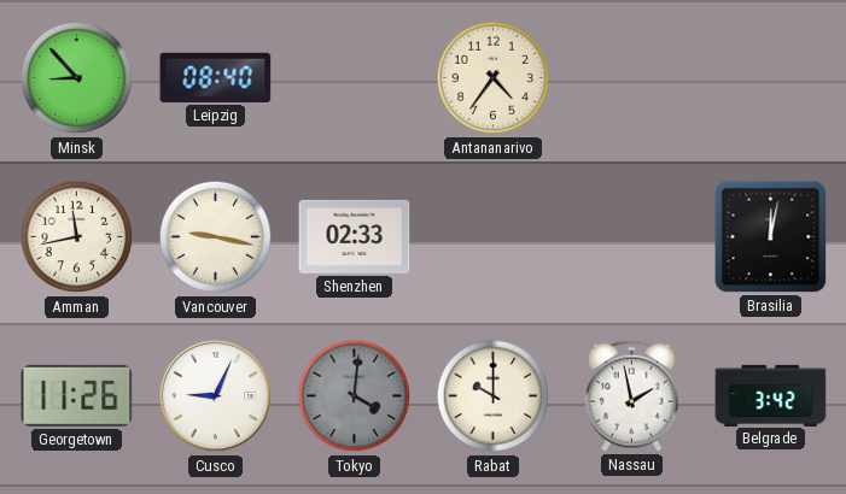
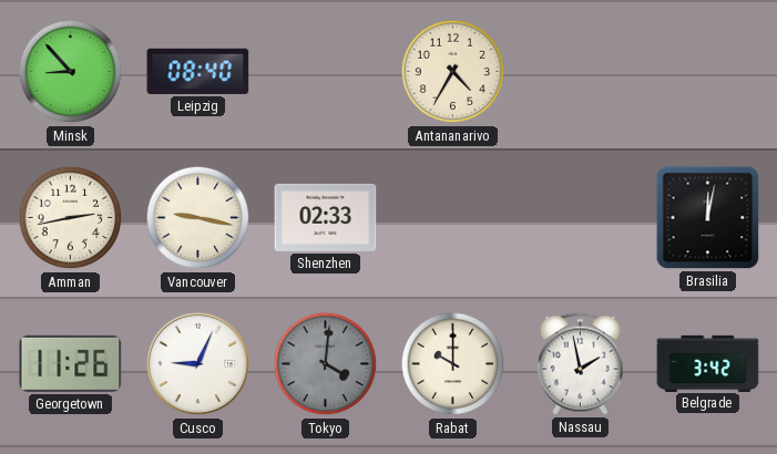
Antananarivo: 4:36 -> 4:35 (453, 72)
Amman: 11:43 -> 2:43 (71, 218)
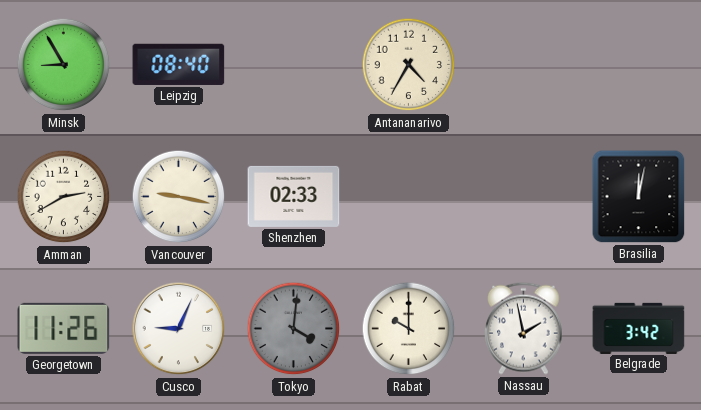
Minsk: 8:53 -> 8:55 (64, 65)
Amman: 2:43 -> 2:40 (64, 197)
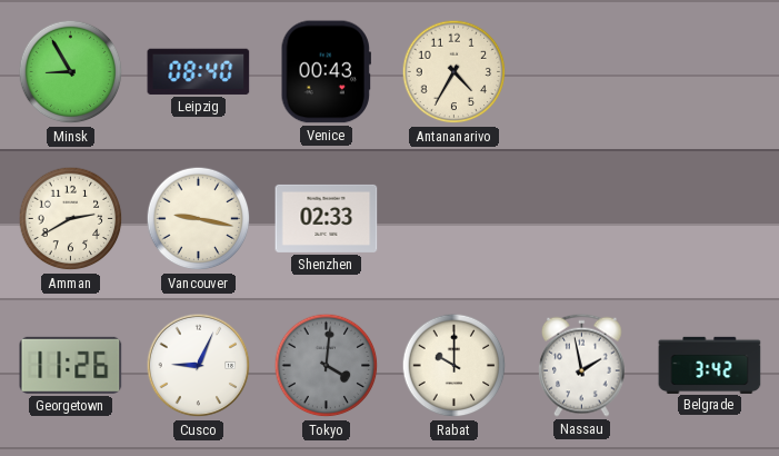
Venice: none -> 00:43 (326, 72)
Brasilia: 12:02 -> none (639, 197)
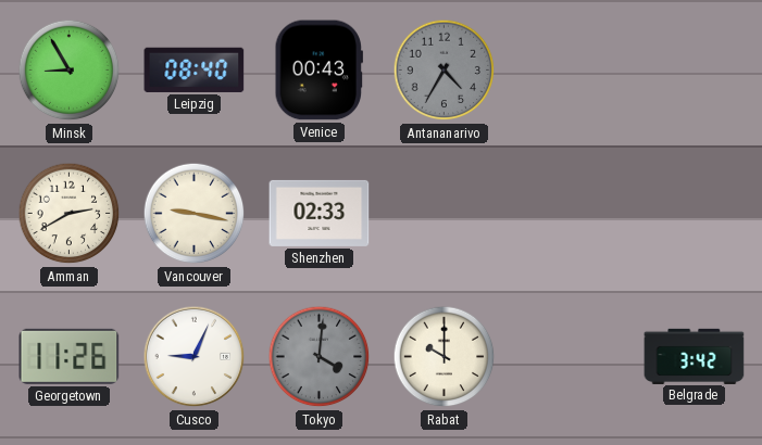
Antananarivo dial: cream -> grey (445, 71)
Nassau: 1:58 -> none (582, 365)
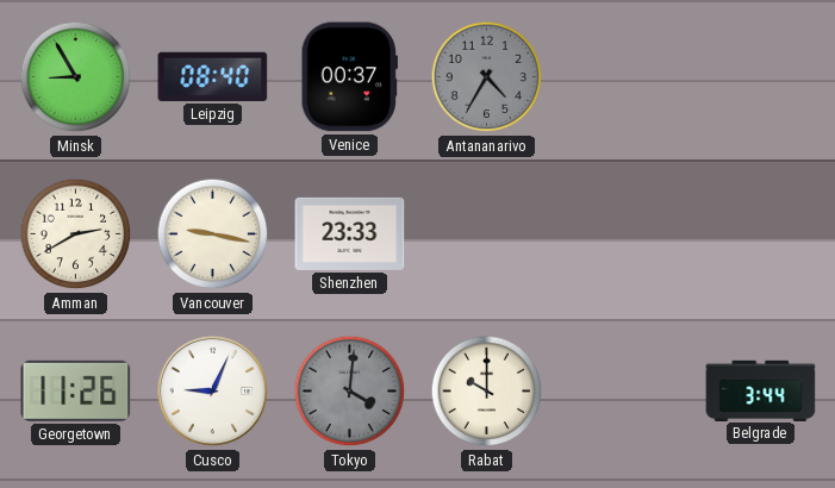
Venice: 00:43 -> 00:37 (349, 77)
Shenzhen: 02:33 -> 23:33 (350, 233)
Belgrade: 3:42 -> 3:44 (761, 390)
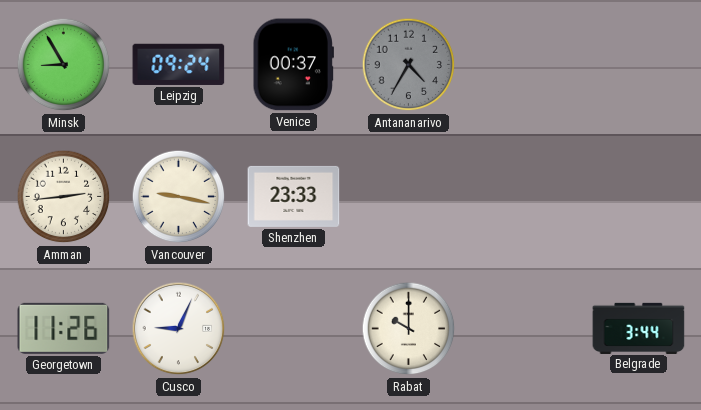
Leipzig: 08:40 -> 09:24 (179, 64)
Amman: 2:40 -> 2:44 (64, 197)
Tokyo: 4:01 -> none (350, 392)
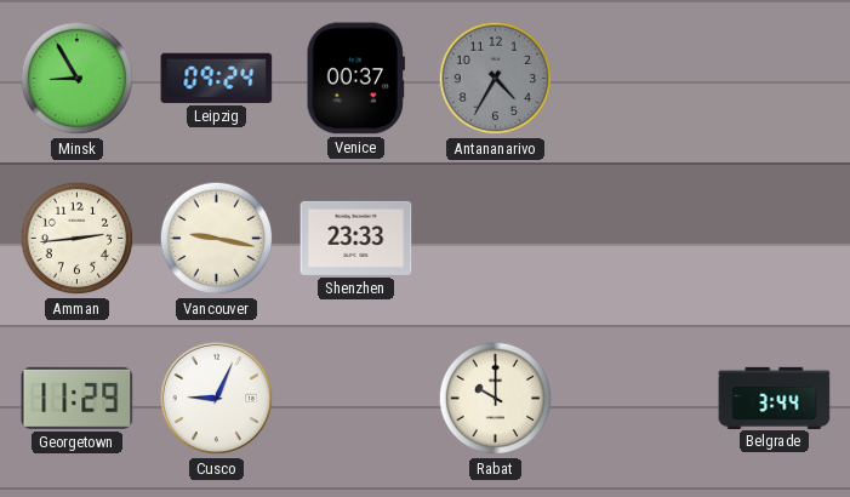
Georgetown: 11:26 -> 11:29 (78, 398)
